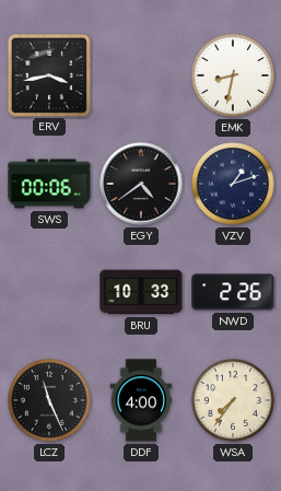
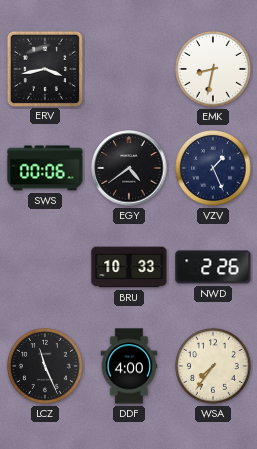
VZV: 1:12 -> 1:26 (214, 169)
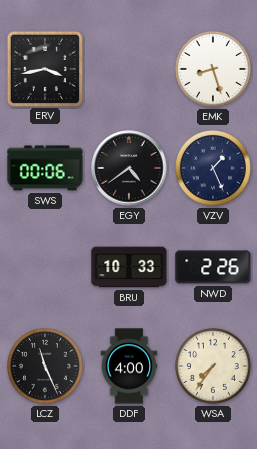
EMK: 8:32 -> 8:27 (214, 70)
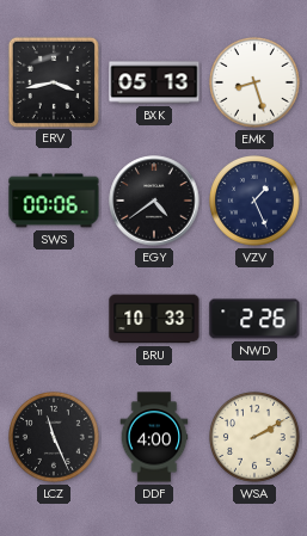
BXK: none -> 05:13 (154, 82)
WSA: 7:36 -> 2:10 (256, 438)
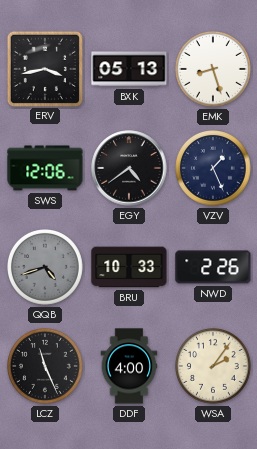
SWS: 00:06 -> 12:06 (45, 168)
QQB: none -> 4:42 (46, 268)
WSA: 2:10 -> 2:06 (214, 367)
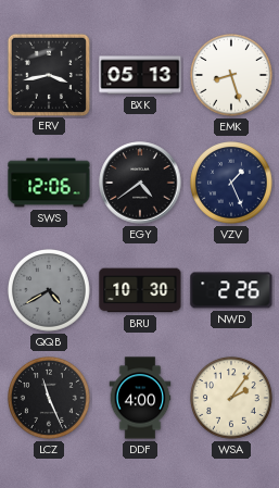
QQB: 4:42 -> 4:40 (50, 291)
BRU: 10:33 -> 10:30 (140, 290)
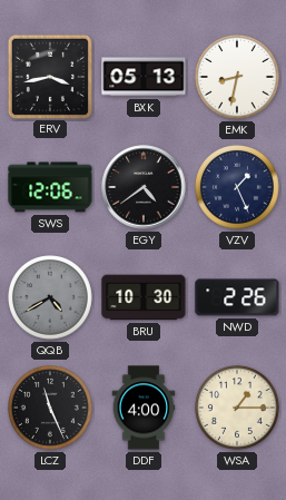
EMK: 8:27 -> 8:32 (238, 78)
WSA: 2:06 -> 1:15 (238, 409)
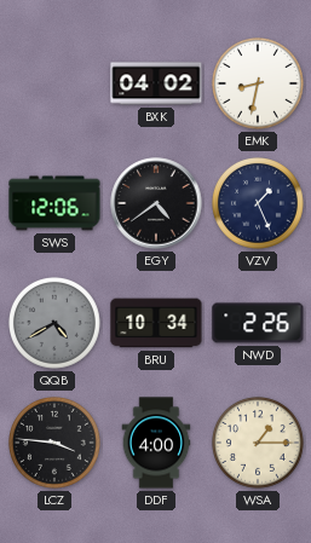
ERV: 3:43 -> none (49, 76)
BXK: 05:13 -> 04:02 (156, 83)
BRU: 10:30 -> 10:34 (156, 323)
LCZ: 11:26 -> 3:46 (56, 444)
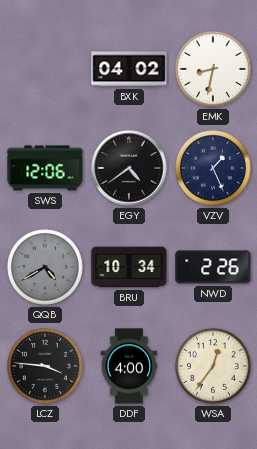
WSA: 1:15 -> 12:36 (214, 367)
